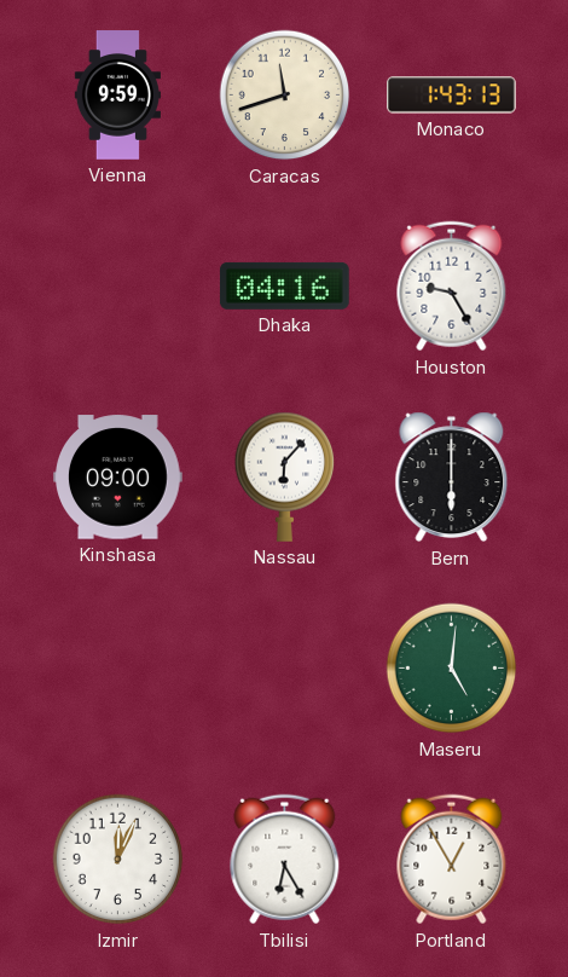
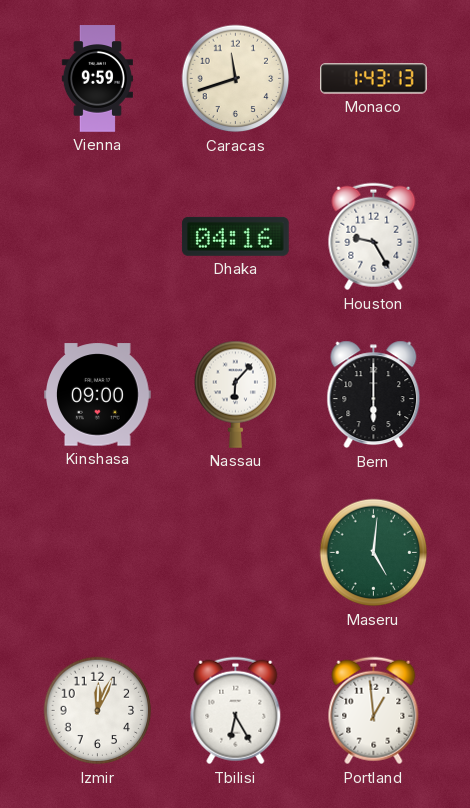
Portland: 12:55 -> 12:59 (374, 711)
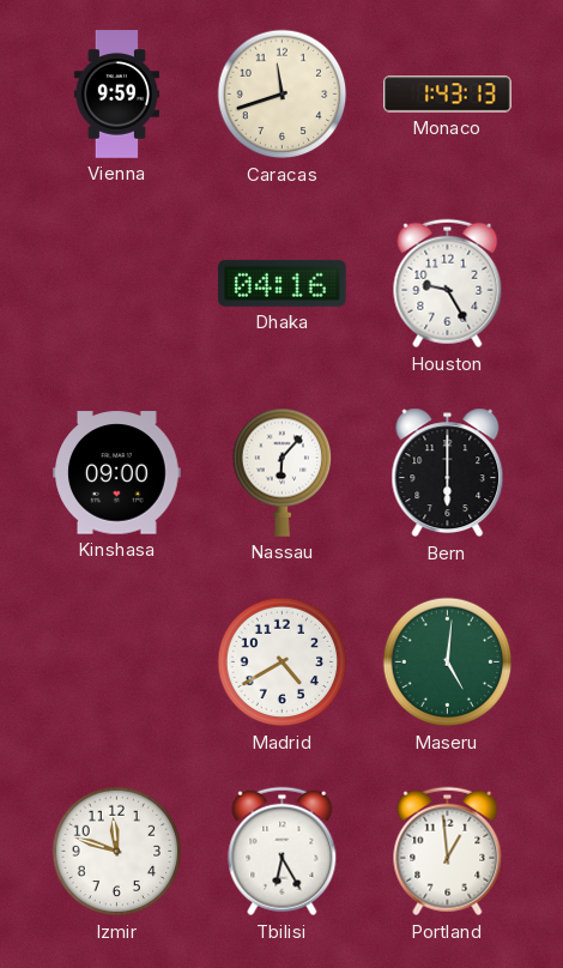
Madrid: none -> 4:40 (283, 663)
Izmir: 12:04 -> 11:48 (117, 852)
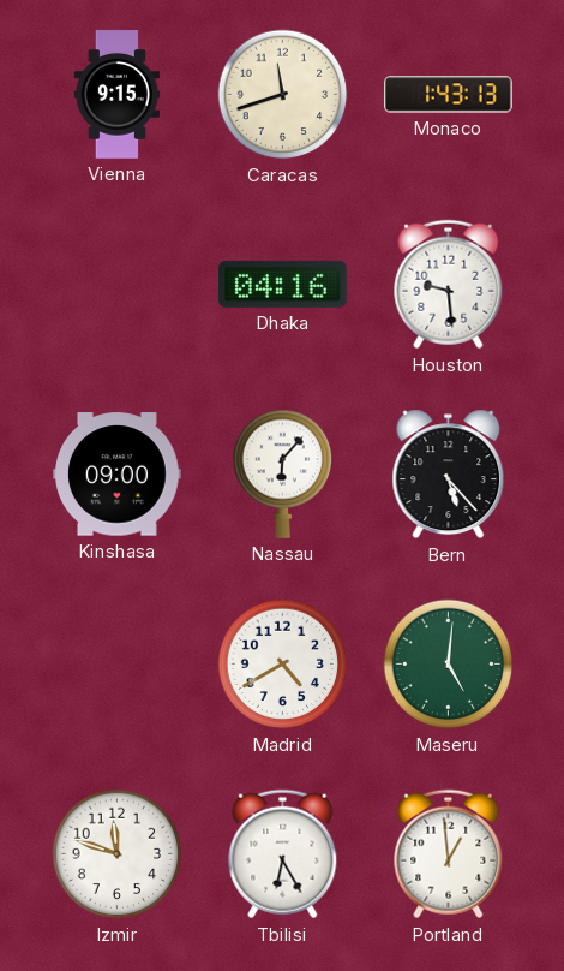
Vienna: 9:59 -> 9:15 (116, 95)
Houston: 9:25 -> 9:29 (449, 285)
Bern: 6:00 -> 5:23 (449, 475)
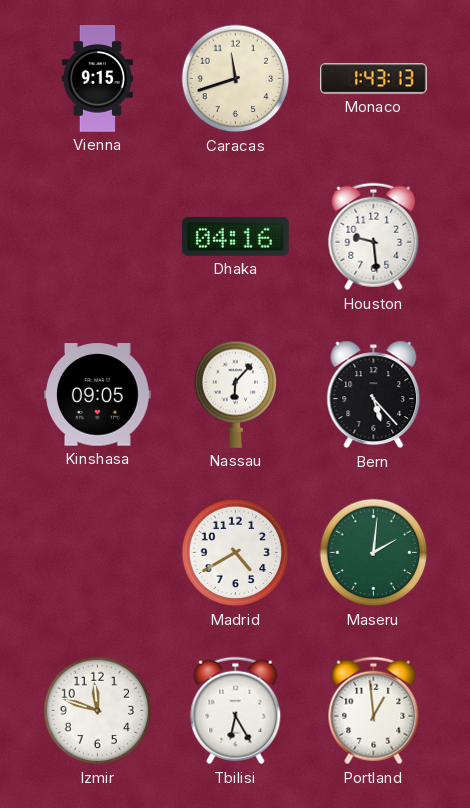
Kinshasa: 09:00 -> 09:05 (98, 395)
Maseru: 5:01 -> 2:01 (374, 553)
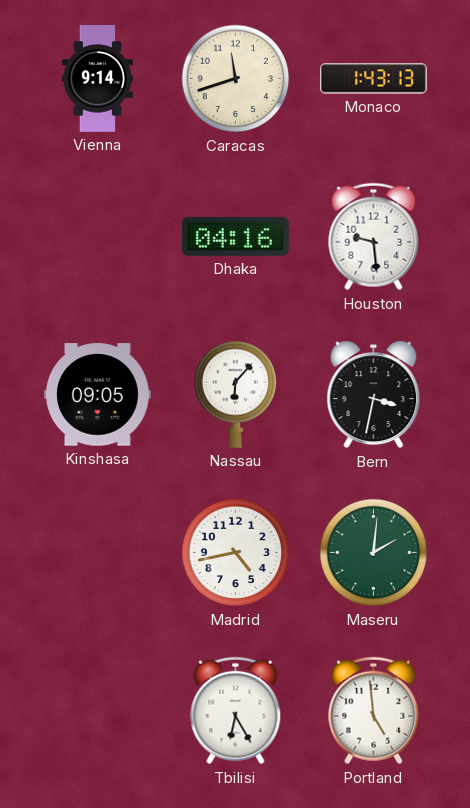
Vienna: 9:15 -> 9:14 (97, 79)
Bern: 5:23 -> 3:32 (374, 395)
Madrid: 4:40 -> 4:43 (236, 553)
Izmir: 11:48 -> none (98, 711)
Portland: 12:59 -> 4:59 (374, 711)
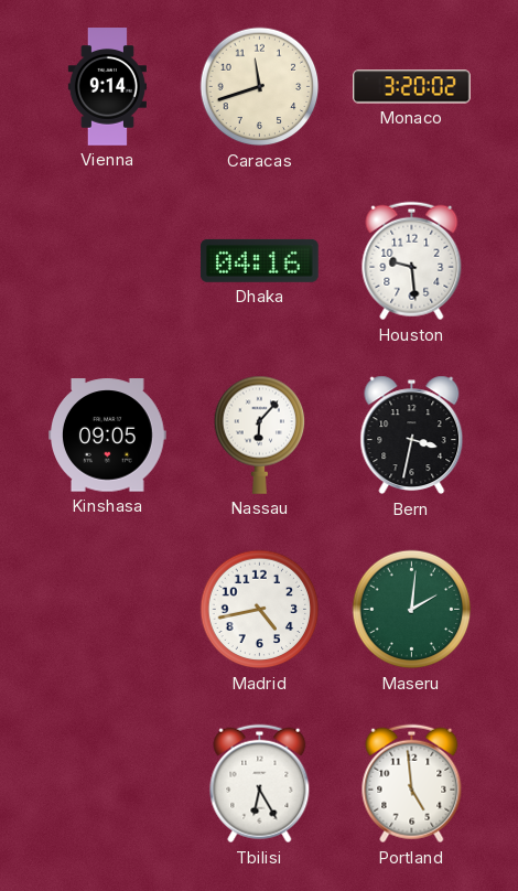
Monaco: 1:43 -> 3:20 (412, 87)
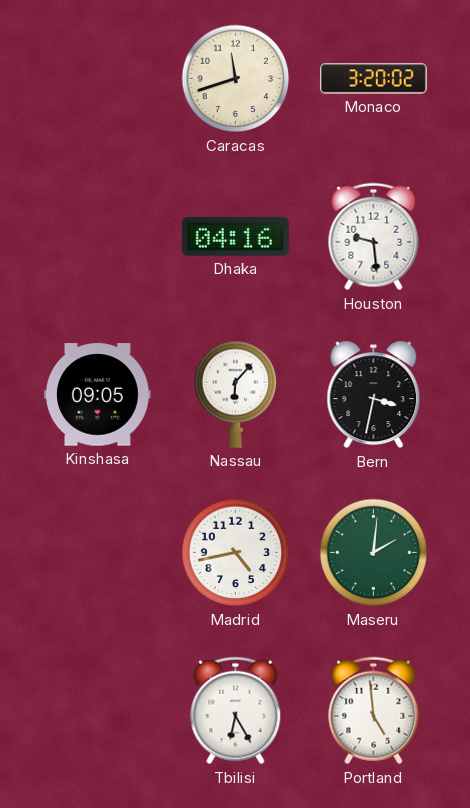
Vienna: 9:14 -> none (107, 87)
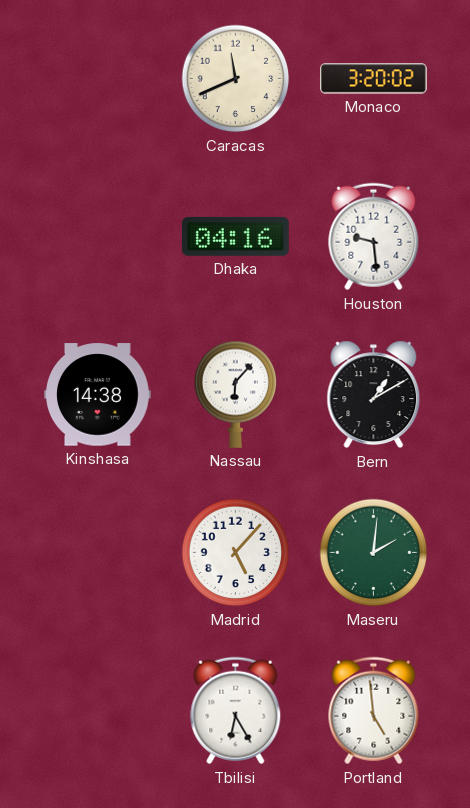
Caracas: 11:42 -> 11:41 (236, 79)
Kinshasa: 09:05 -> 14:38 (98, 395)
Bern: 3:32 -> 1:10 (374, 395)
Madrid: 4:43 -> 5:07 (236, 553)
